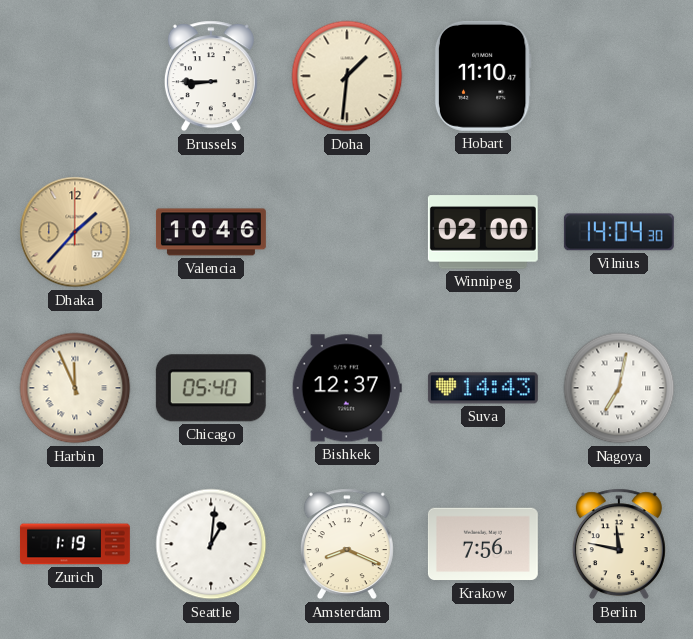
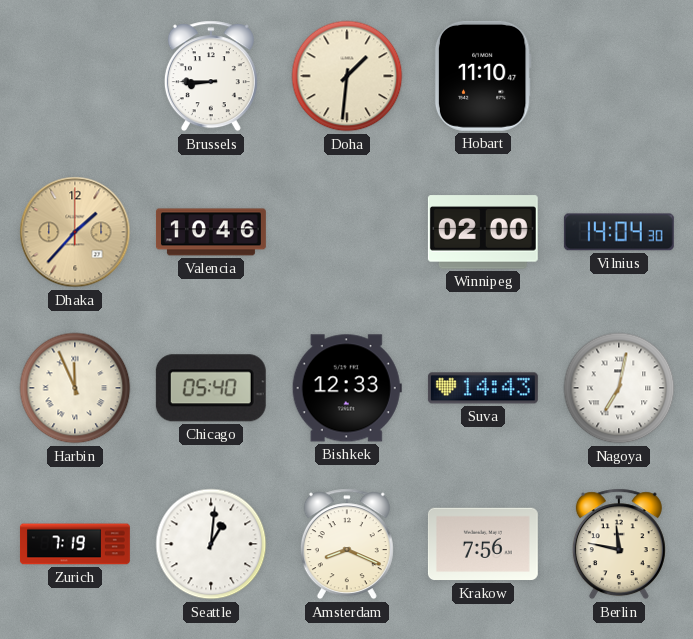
Bishkek: 12:37 -> 12:33 (347, 388)
Zurich: 1:19 -> 7:19 (75, 544)
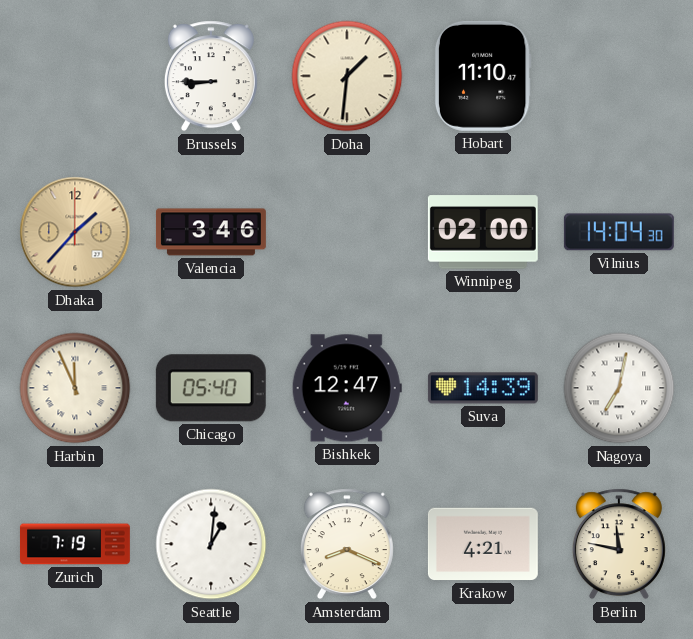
Valencia: 10:46 -> 3:46 (211, 232)
Bishkek: 12:33 -> 12:47 (347, 388)
Suva: 14:43 -> 14:39 (483, 388)
Krakow: 7:56 -> 4:21 (483, 544)
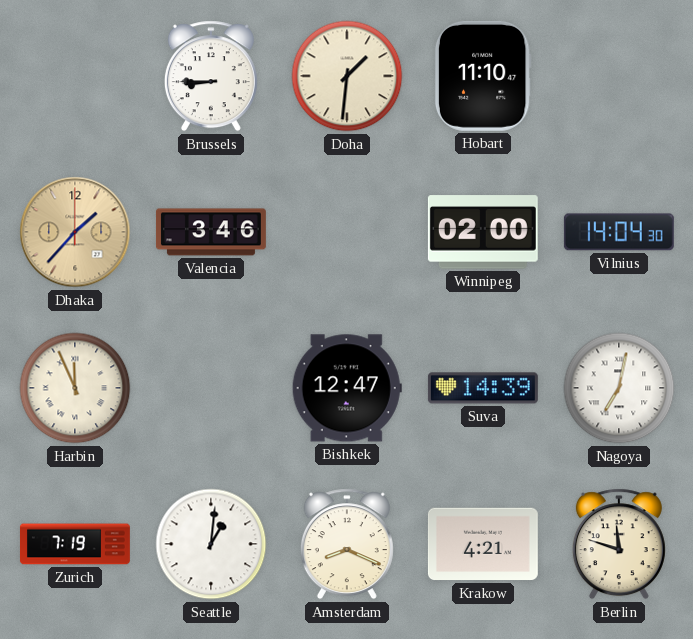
Chicago: 05:40 -> none (211, 388)
Berlin: 11:47 -> 11:48 (619, 544)
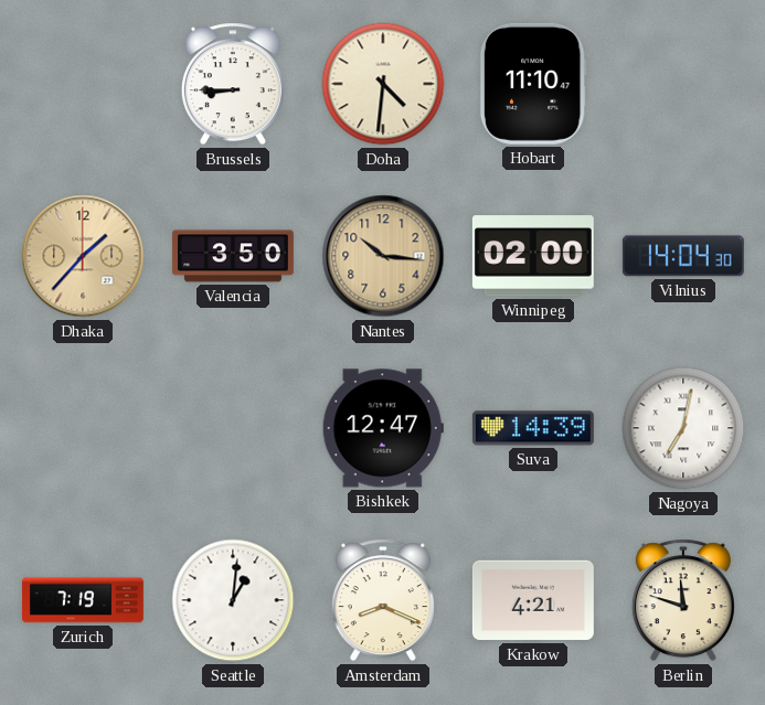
Doha: 1:31 -> 4:31 (383, 84)
Valencia: 3:46 -> 3:50 (233, 256)
Nantes: none -> 10:16 (383, 256)
Harbin: 11:56 -> none (75, 388)
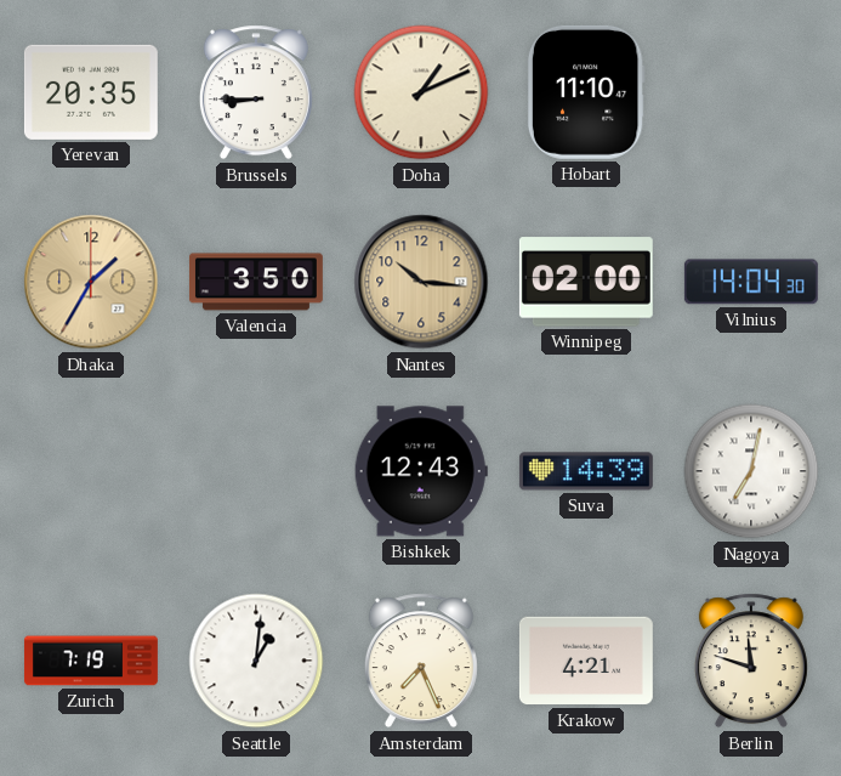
Yerevan: none -> 20:35 (91, 92)
Doha: 4:31 -> 1:11 (421, 92)
Dhaka: 1:37 -> 1:35 (91, 282)
Bishkek: 12:47 -> 12:43 (421, 471)
Amsterdam: 8:19 -> 7:26 (421, 661)
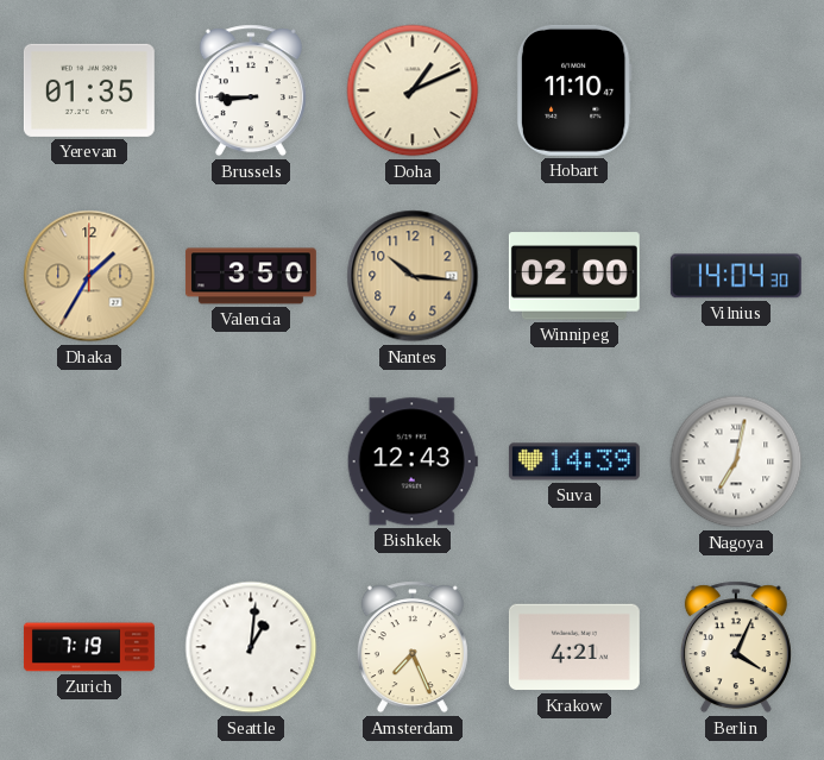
Yerevan: 20:35 -> 01:35 (89, 90)
Berlin: 11:48 -> 4:04 (736, 647)
